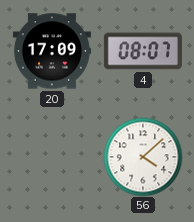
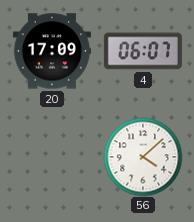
4: 08:07 -> 06:07 (143, 51)
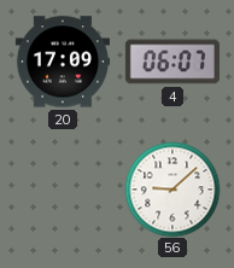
56: 4:08 -> 9:08 (172, 190)
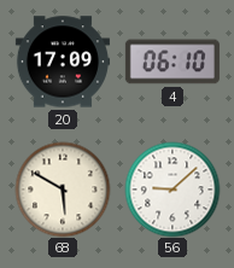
4: 06:07 -> 06:10 (172, 62)
68: none -> 5:50 (63, 190)
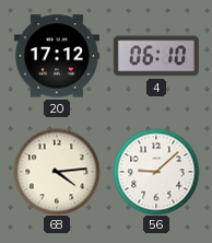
20: 17:09 -> 17:12 (57, 56)
68: 5:50 -> 4:14 (57, 172)
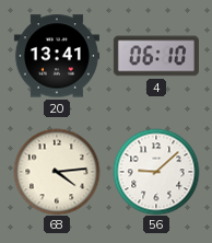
20: 17:12 -> 13:41 (57, 56)
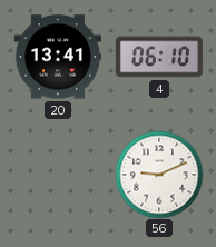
68: 4:14 -> none (57, 172)
56: 9:08 -> 9:11 (159, 175)
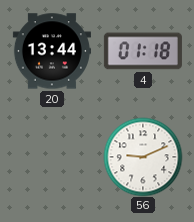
20: 13:41 -> 13:44 (52, 51)
4: 06:10 -> 01:18 (143, 51)
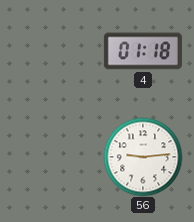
20: 13:44 -> none (52, 51)
56: 9:11 -> 9:14 (143, 157)
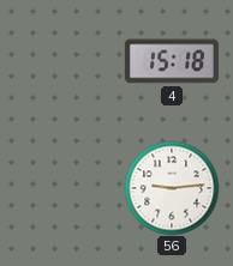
4: 01:18 -> 15:18 (172, 61)
